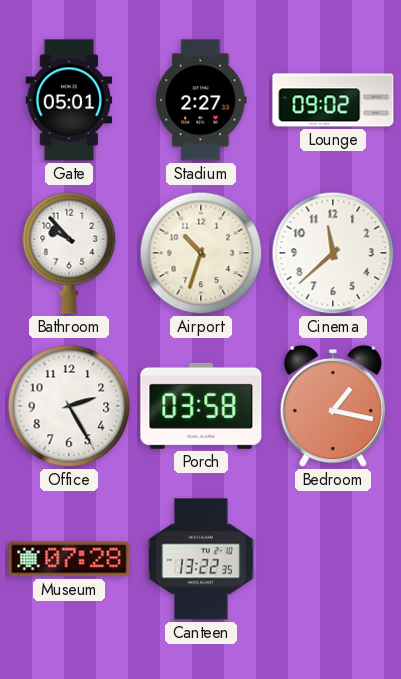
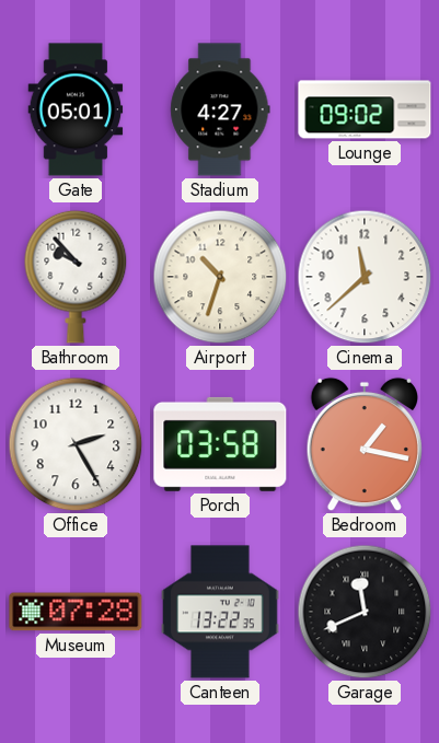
Stadium: 2:27 -> 4:27 (220, 109)
Garage: none -> 11:41 (365, 612)
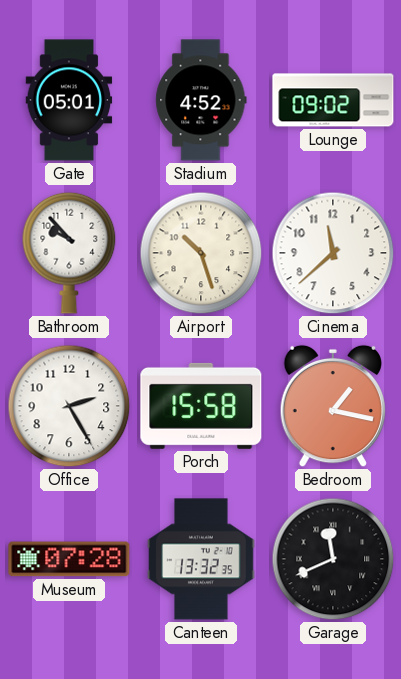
Stadium: 4:27 -> 4:52 (201, 100)
Airport: 10:33 -> 10:27 (201, 253)
Porch: 03:58 -> 15:58 (201, 406)
Canteen: 13:22 -> 13:32 (201, 559)
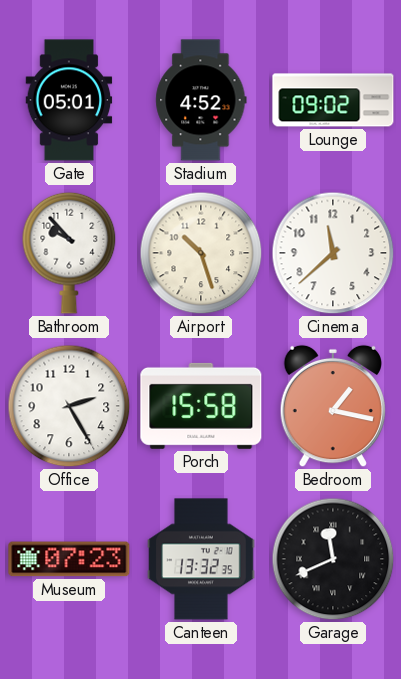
Museum: 07:28 -> 07:23 (69, 559)
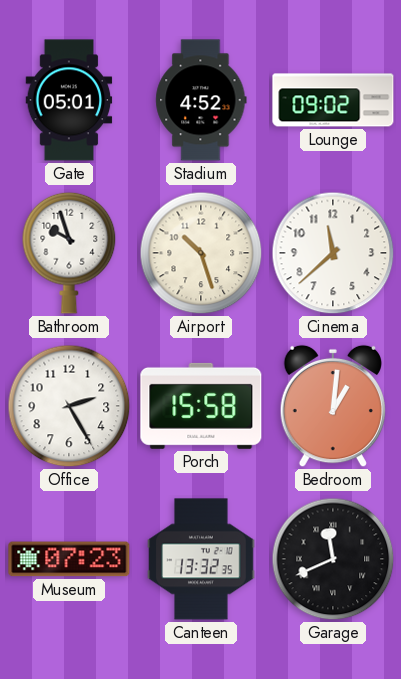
Bathroom: 9:53 -> 9:57 (69, 253)
Bedroom: 1:17 -> 1:01 (332, 406)
